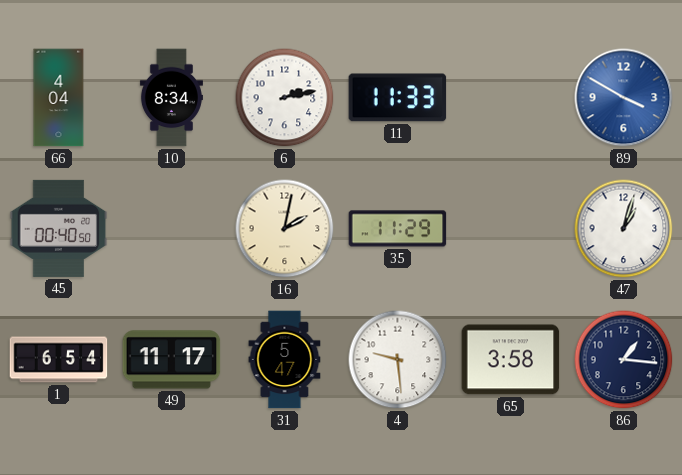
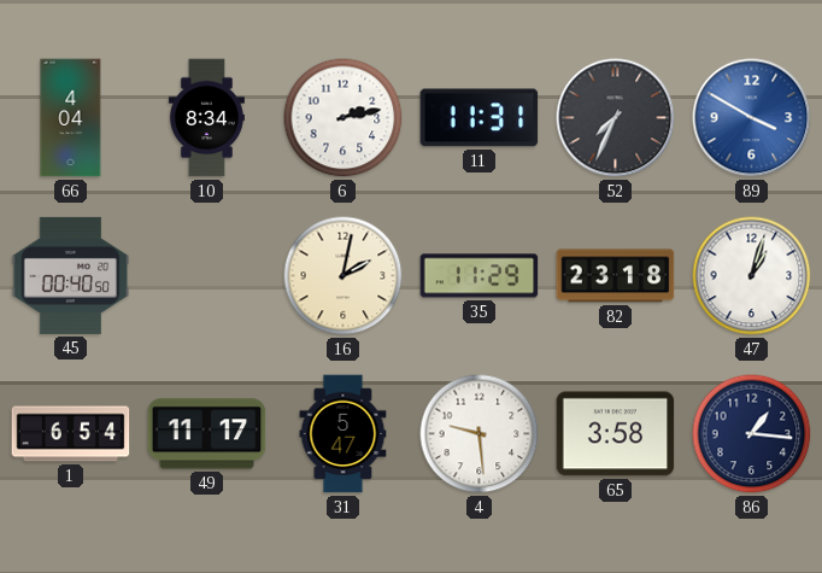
11: 11:33 -> 11:31 (480, 118)
52: none -> 7:34 (616, 118)
82: none -> 23:18 (616, 276)
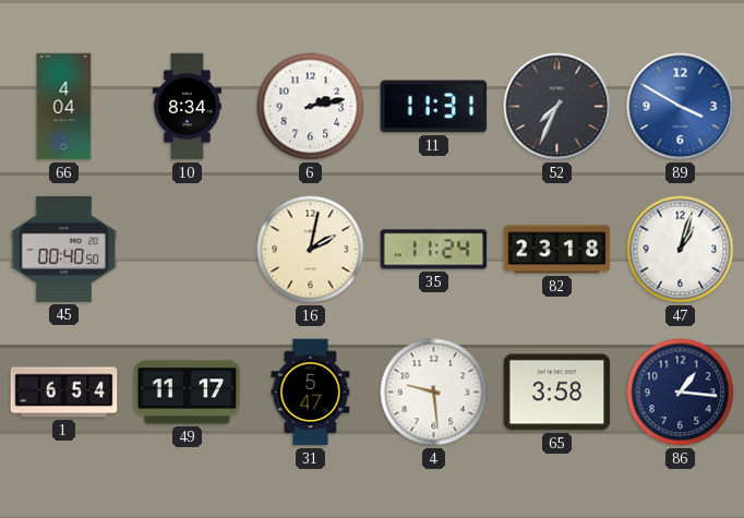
35: 11:29 -> 11:24 (434, 250)
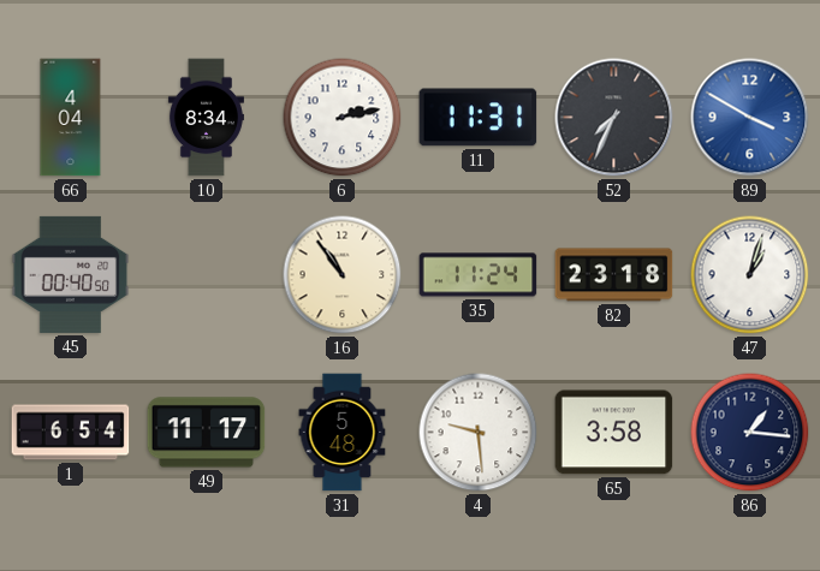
16: 2:02 -> 10:54 (343, 275)
31: 5:47 -> 5:48 (343, 433)
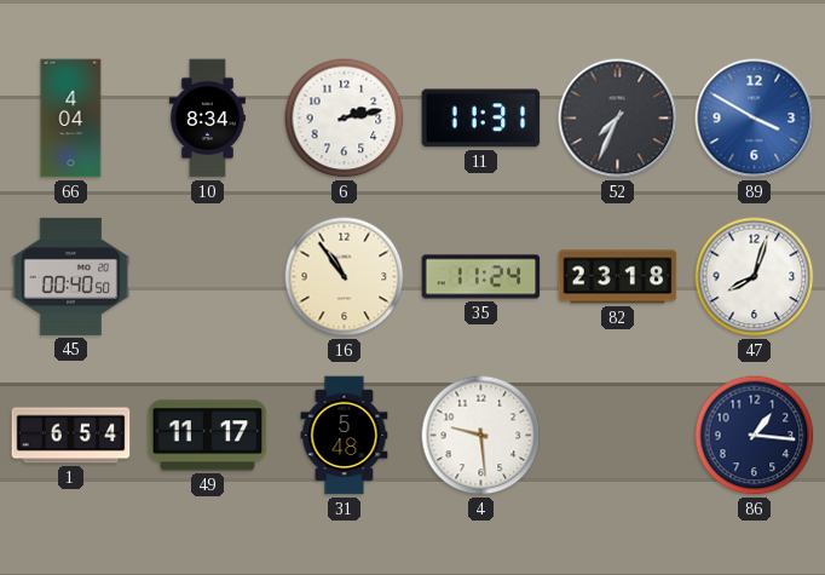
47: 1:03 -> 8:03 (755, 277)
65: 3:58 -> none (614, 433)
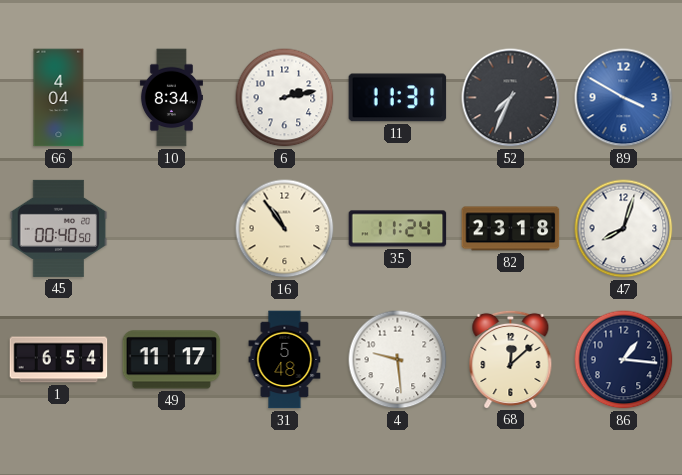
68: none -> 12:08 (511, 359)
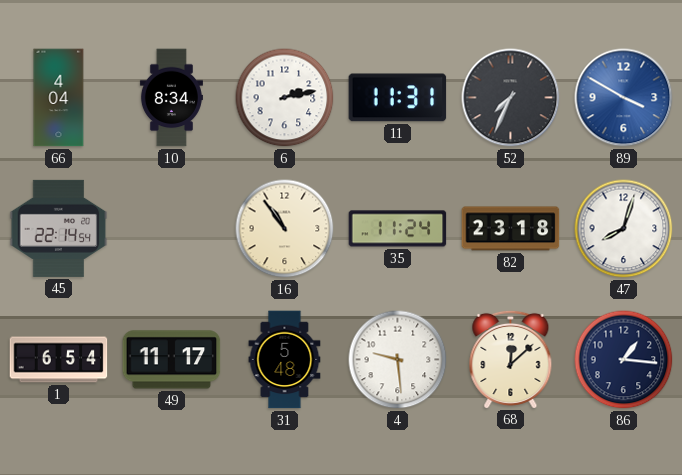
45: 00:40 -> 22:14 (59, 228)
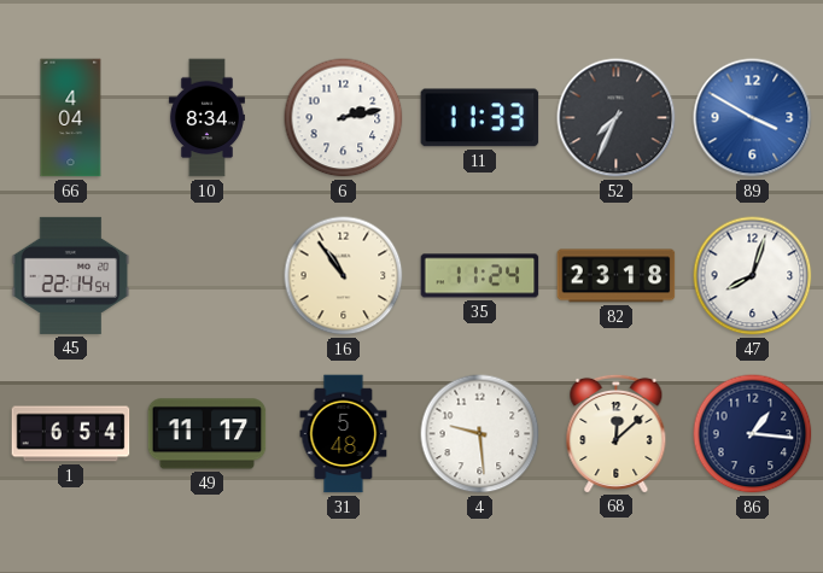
11: 11:31 -> 11:33 (480, 118)
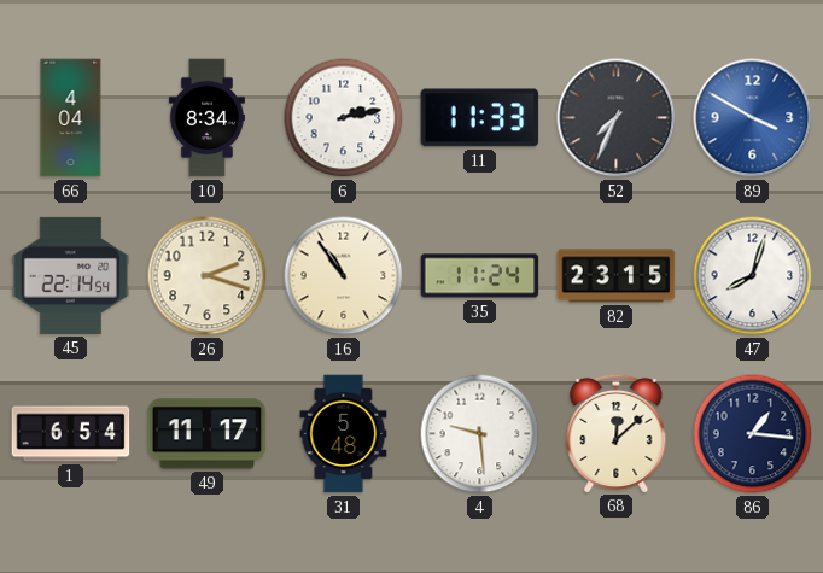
26: none -> 2:18 (208, 276)
82: 23:18 -> 23:15 (617, 276)
